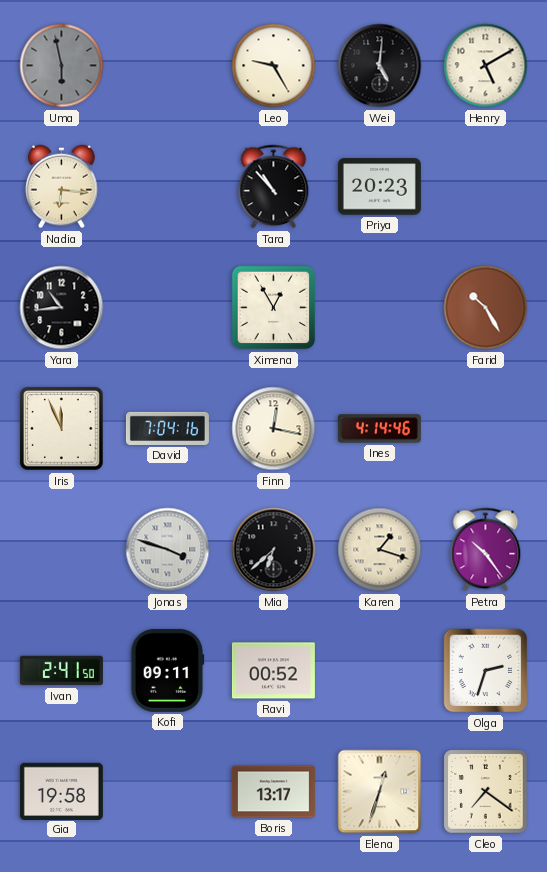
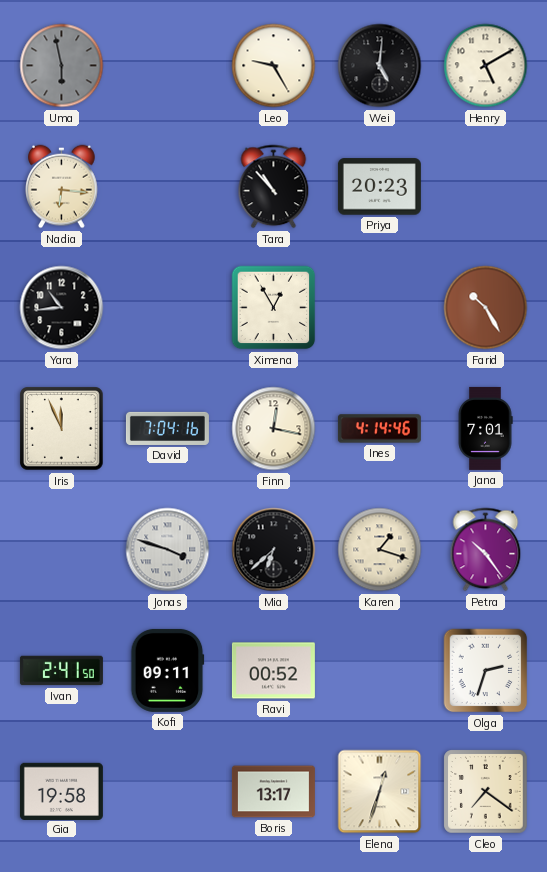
Jana: none -> 7:01 (485, 428)
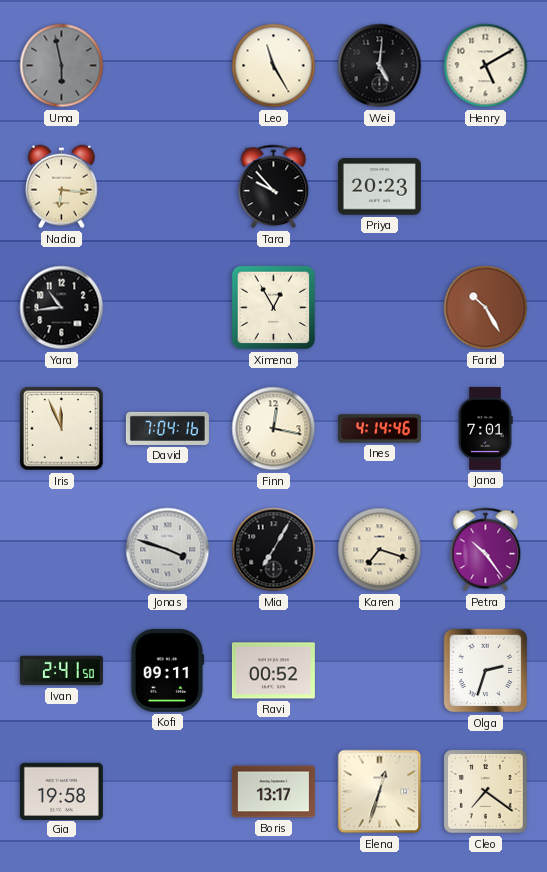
Leo: 9:25 -> 11:25 (274, 66)
Tara: 10:53 -> 9:53 (274, 187)
Mia: 6:38 -> 7:05 (274, 550)
Karen: 1:18 -> 7:18 (380, 550)
